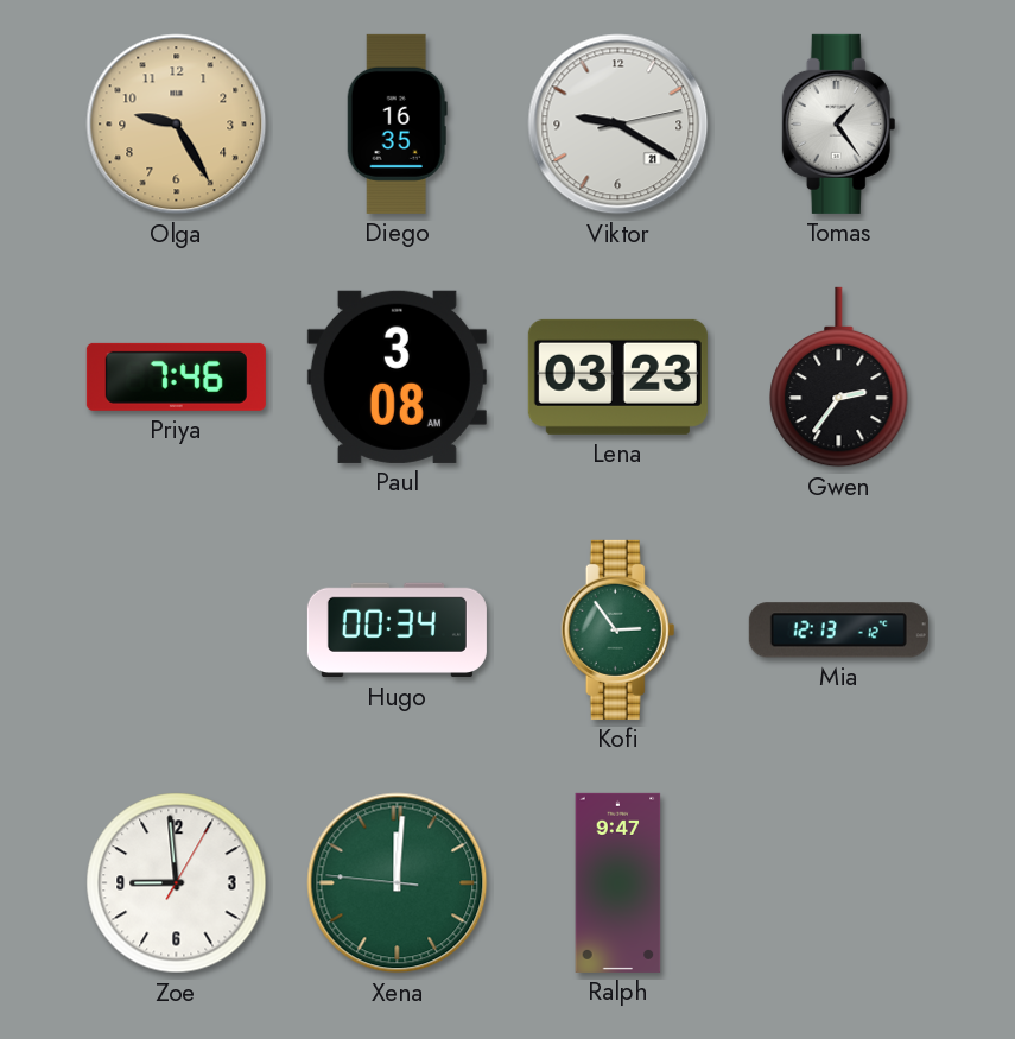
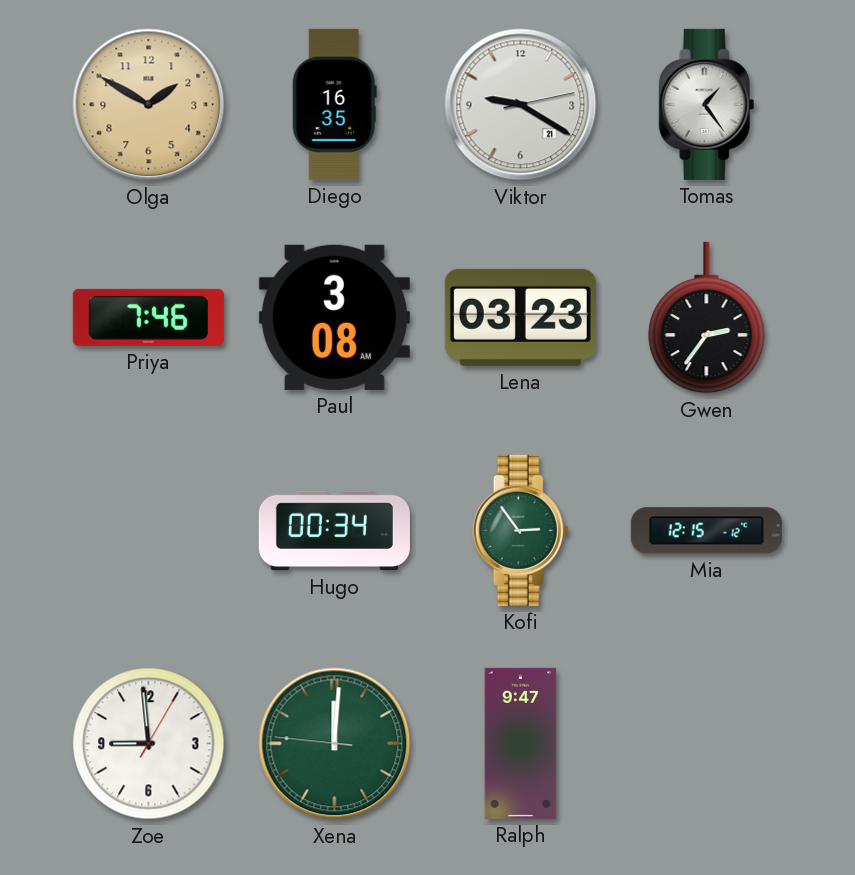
Olga: 9:25 -> 1:50 (149, 105)
Mia: 12:13 -> 12:15 (706, 531)
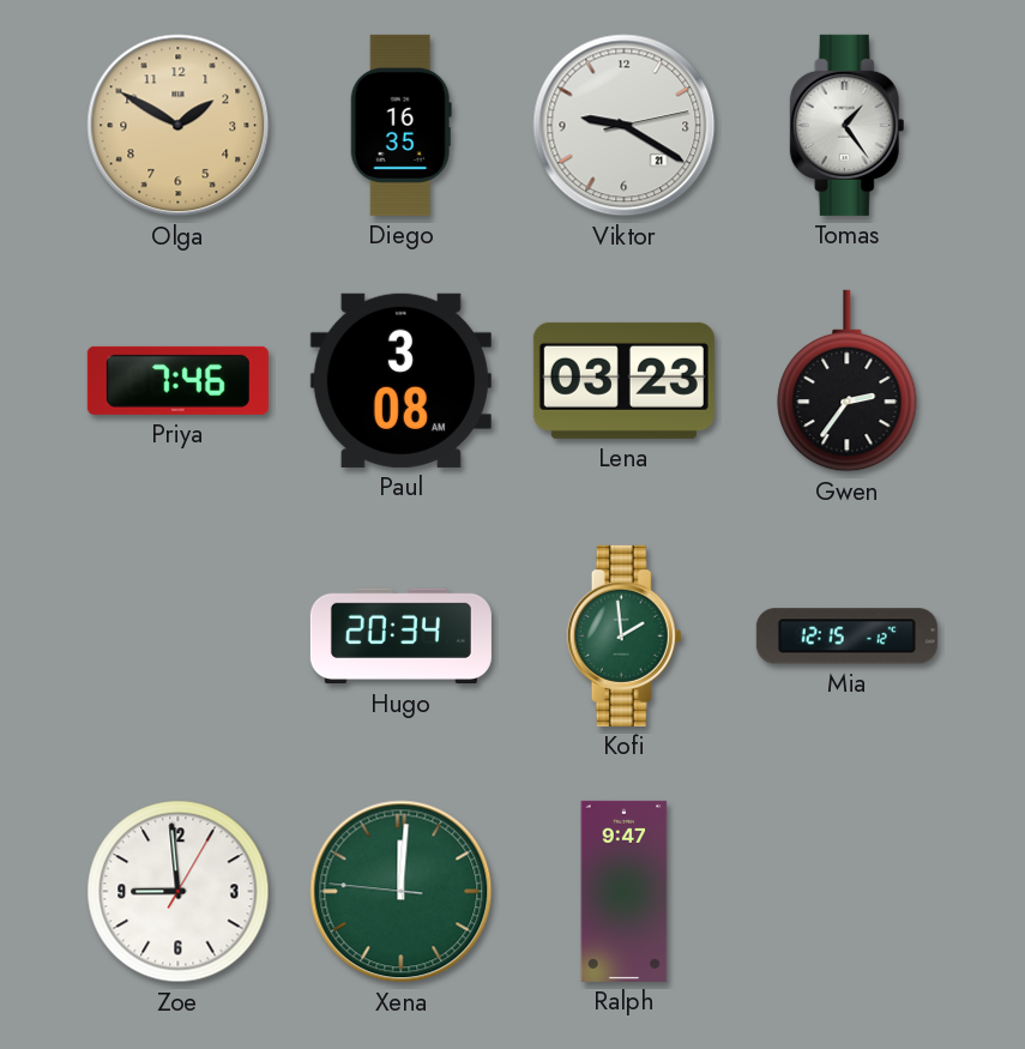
Hugo: 00:34 -> 20:34 (400, 637)
Kofi: 2:54 -> 1:59 (625, 635)
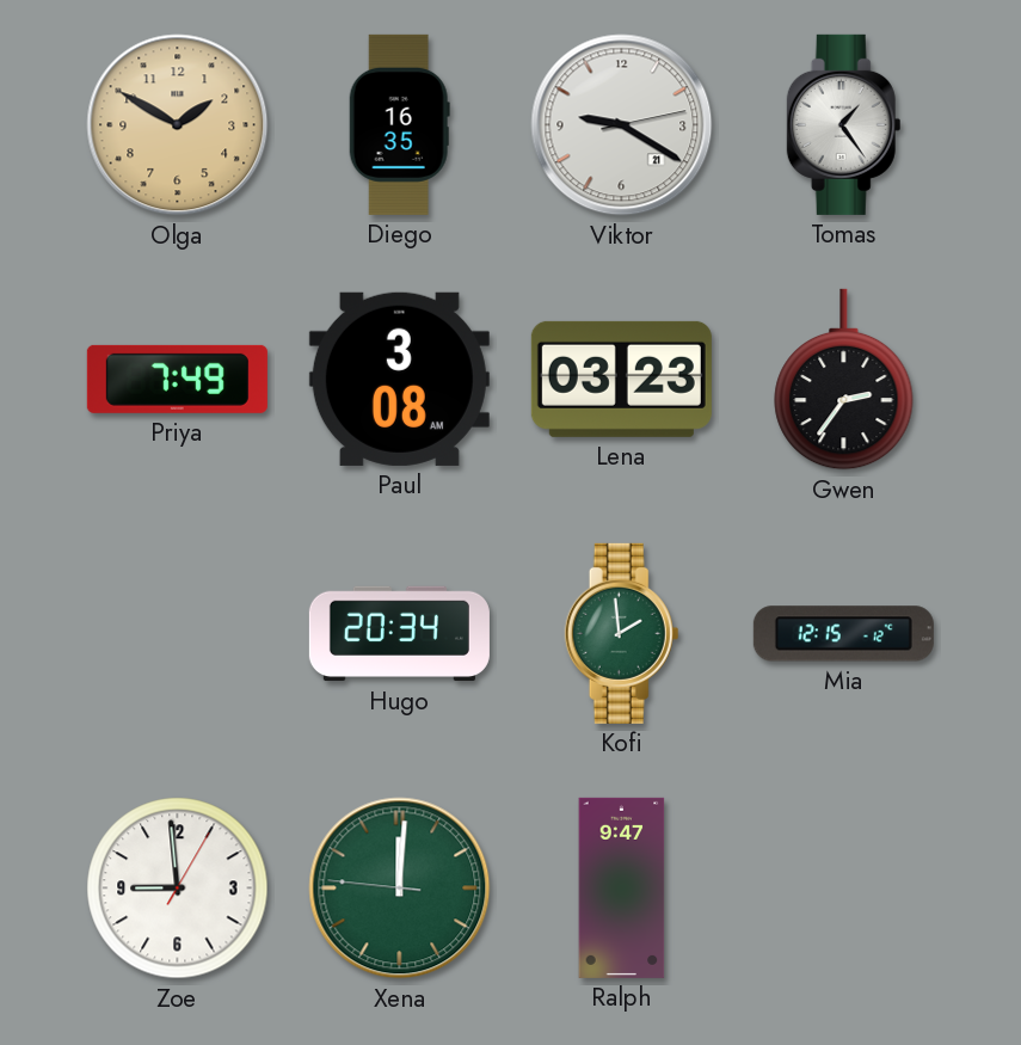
Priya: 7:46 -> 7:49 (177, 379)
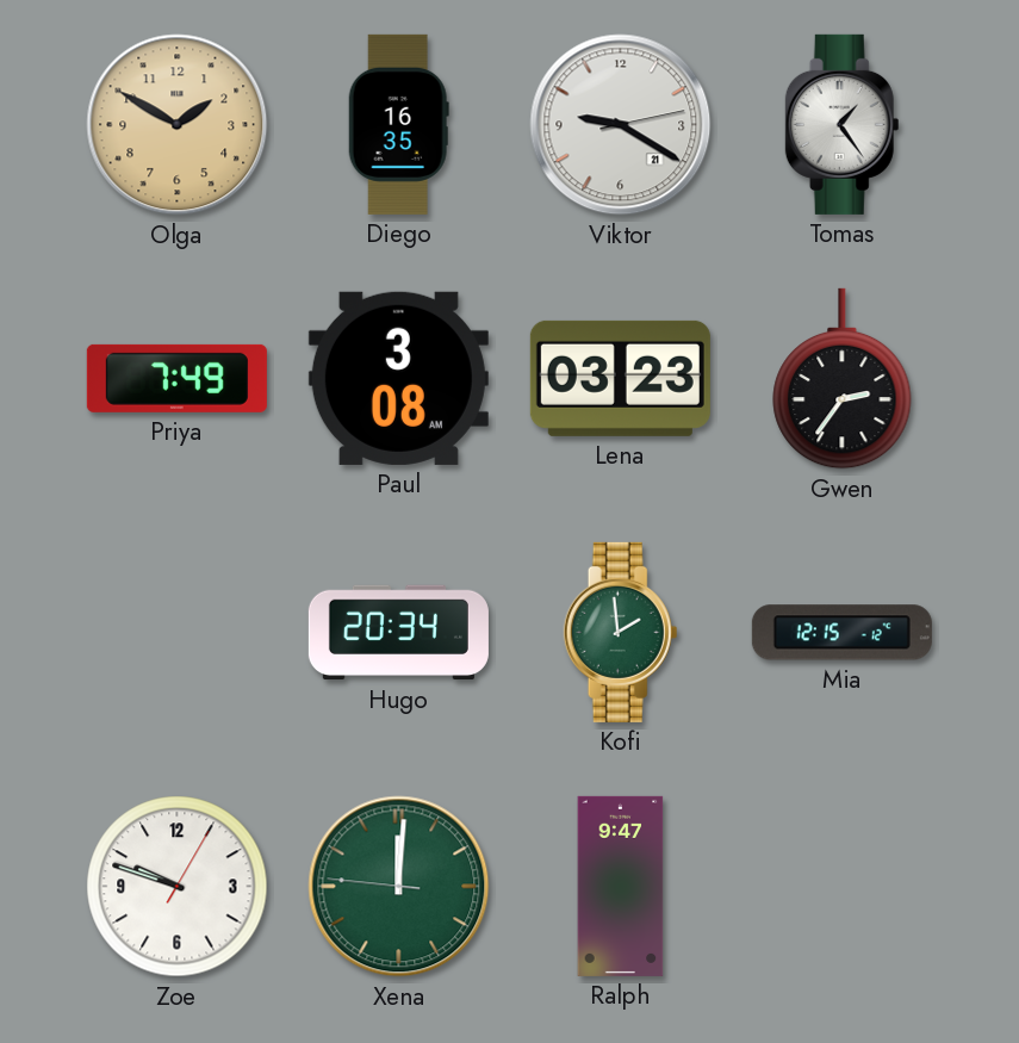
Zoe: 8:59 -> 9:48 (178, 887)
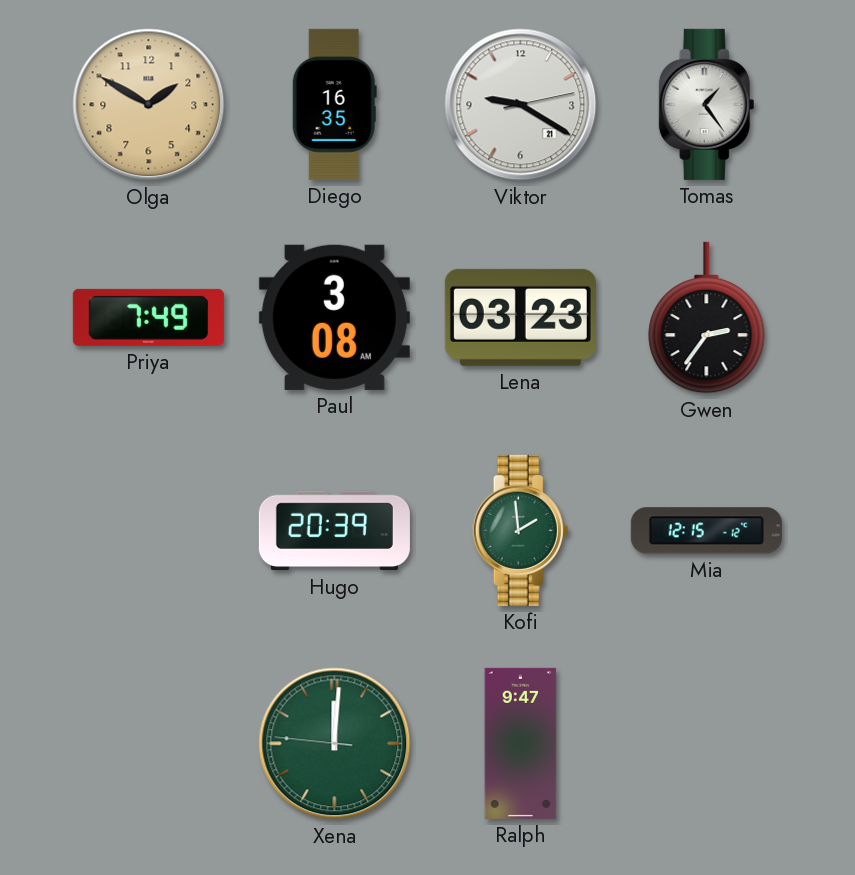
Hugo: 20:34 -> 20:39 (334, 531)
Zoe: 9:48 -> none (178, 887)
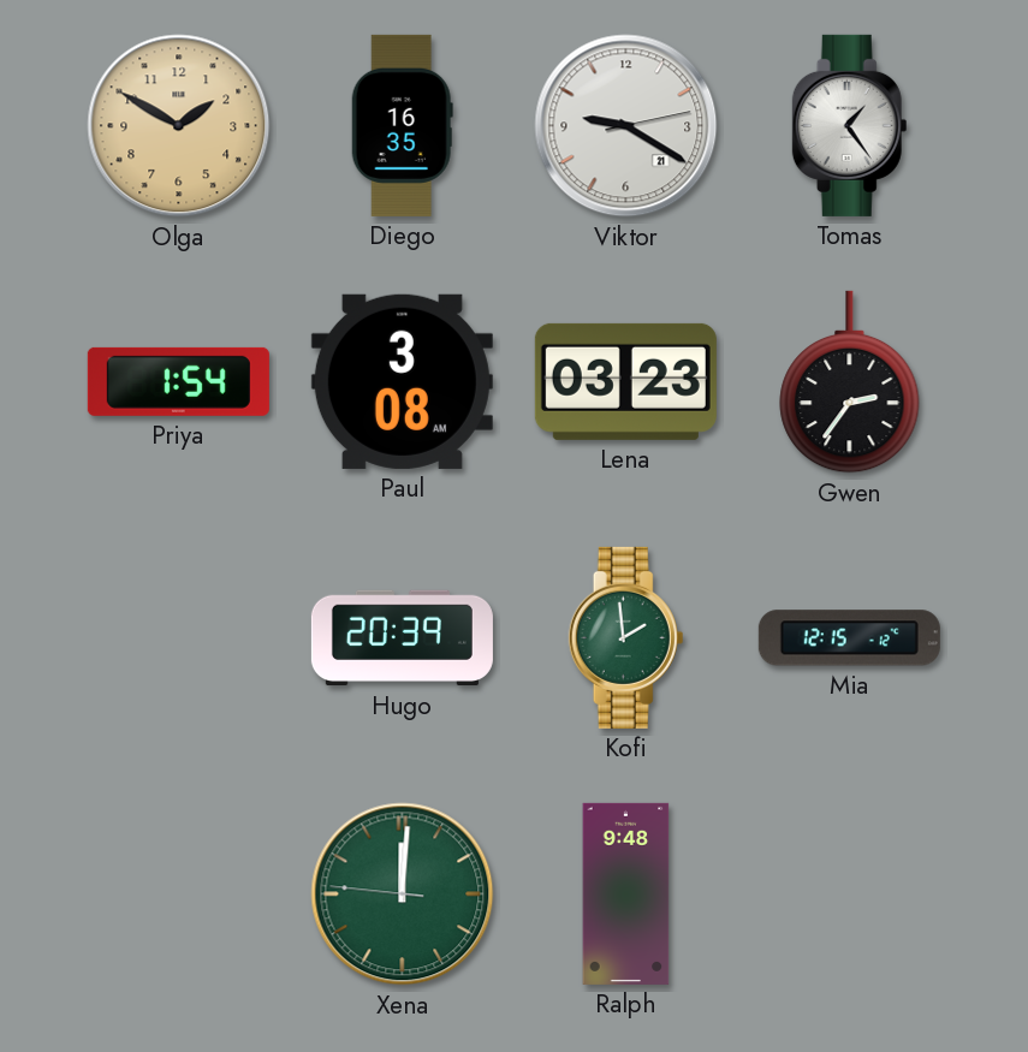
Priya: 7:49 -> 1:54 (178, 381)
Ralph: 9:47 -> 9:48 (626, 893)
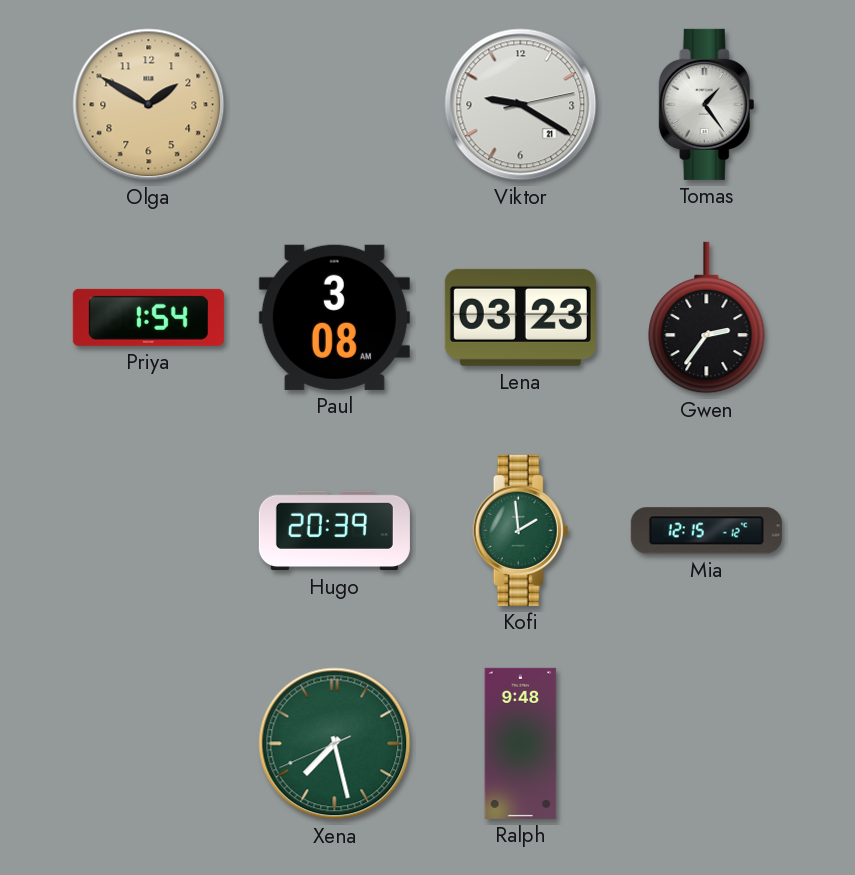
Diego: 16:35 -> none (402, 125)
Xena: 12:00 -> 7:27 (335, 744)
